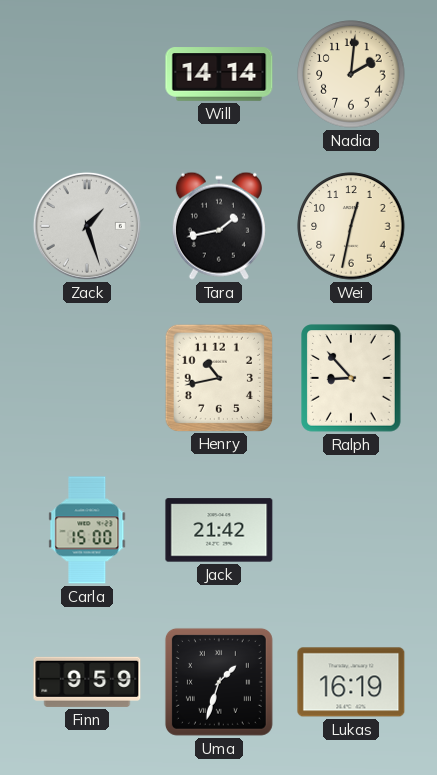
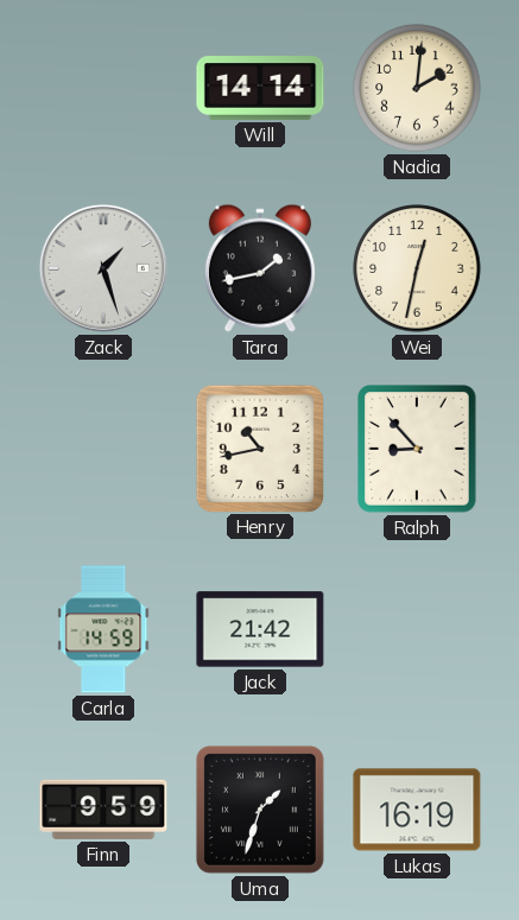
Carla: 15:00 -> 14:59 (103, 629)
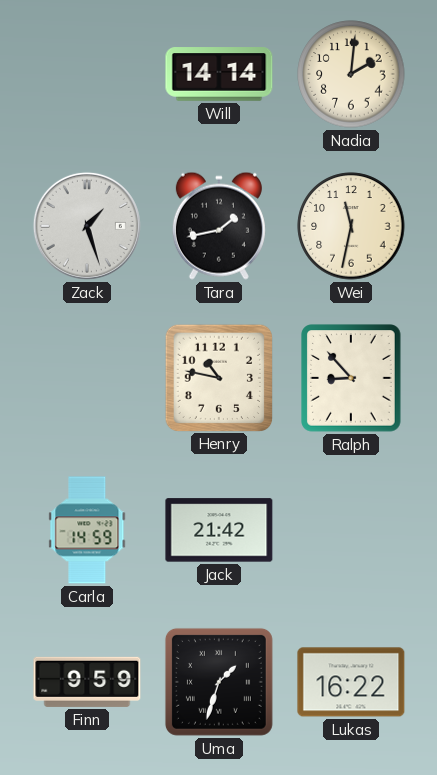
Wei: 12:32 -> 11:32 (351, 226)
Henry: 10:43 -> 10:47 (218, 377)
Lukas: 16:19 -> 16:22 (351, 682)
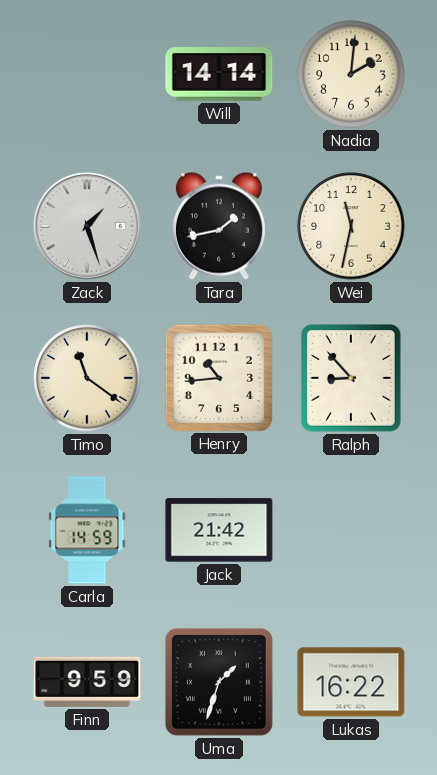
Timo: none -> 11:21 (87, 378)
Henry: 10:47 -> 10:44 (218, 377)
